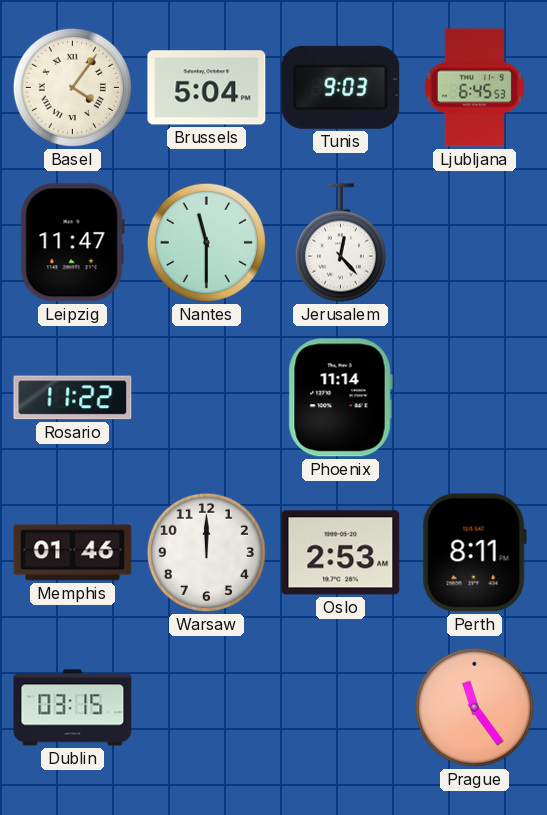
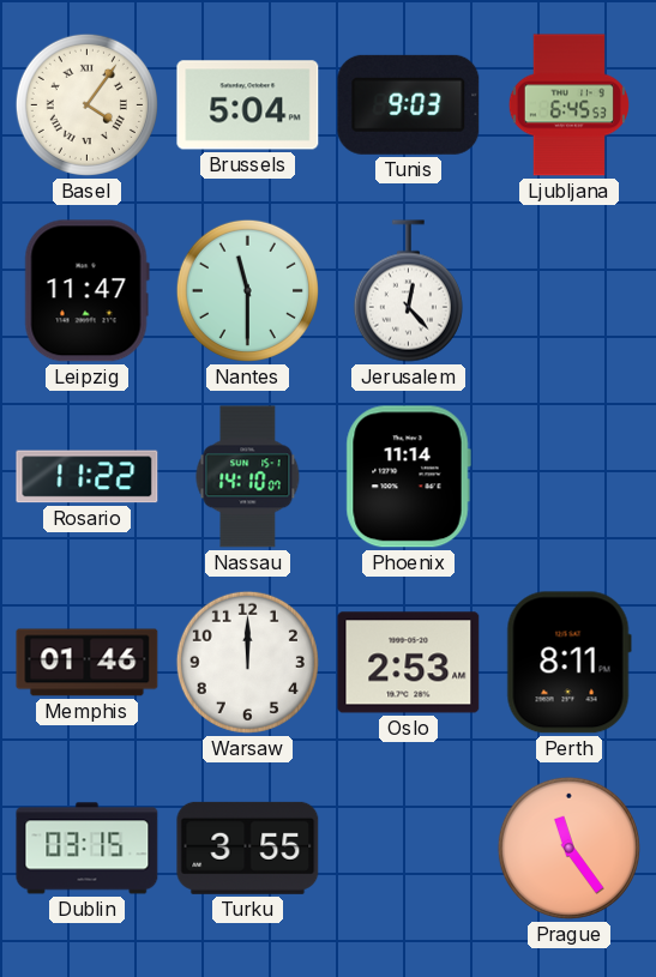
Nassau: none -> 14:10 (248, 477)
Turku: none -> 3:55 (248, 848)
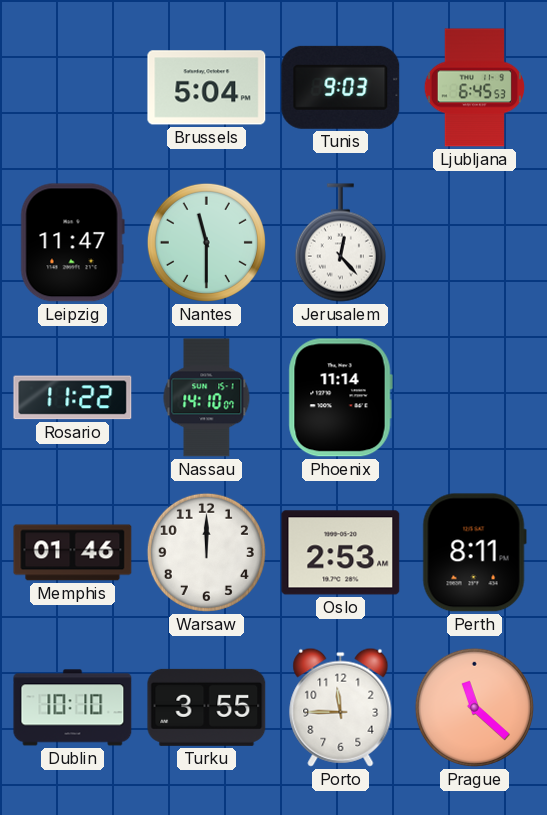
Basel: 4:06 -> none (86, 104)
Dublin: 03:15 -> 10:10 (73, 708)
Porto: none -> 11:45 (341, 707)
Prague: 11:24 -> 11:22 (474, 707)
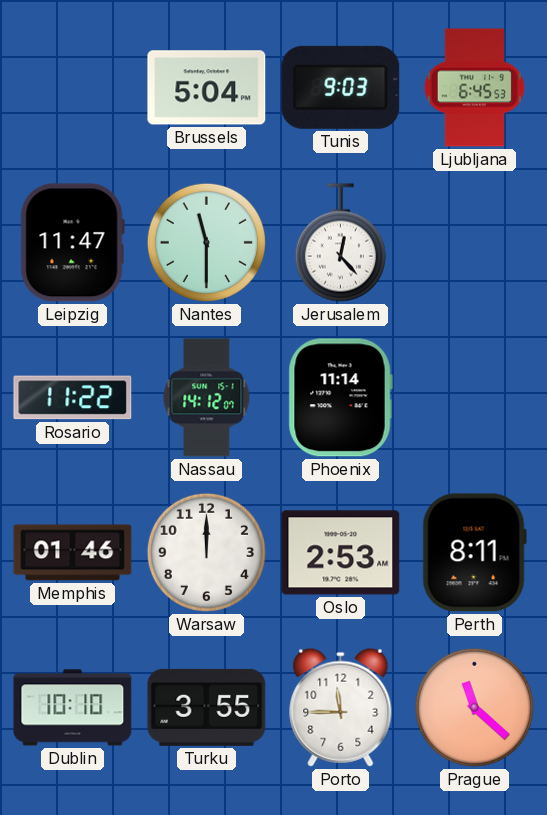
Nassau: 14:10 -> 14:12 (207, 398)
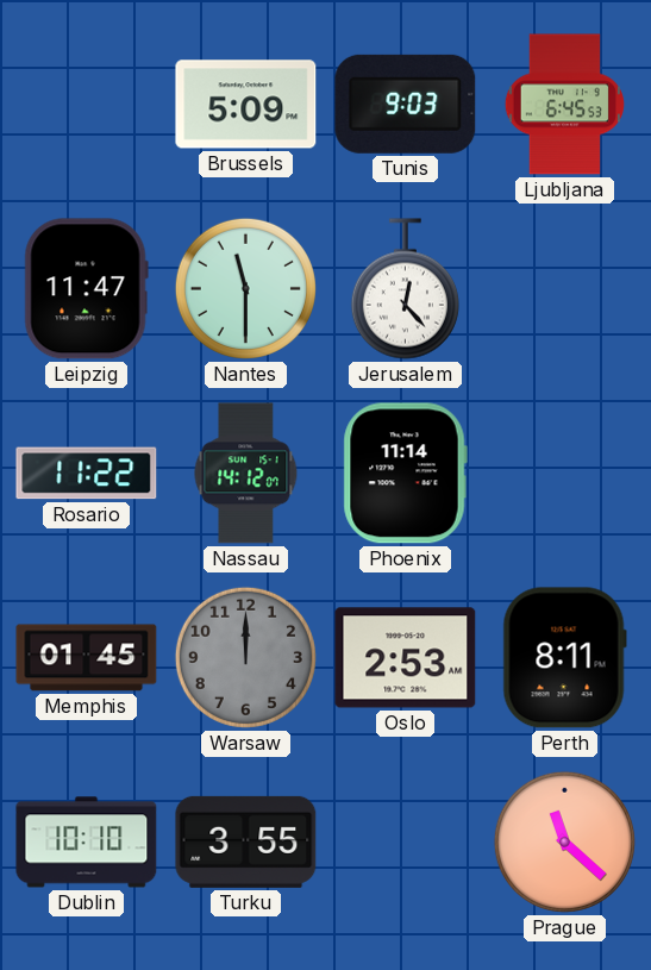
Brussels: 5:04 -> 5:09 (246, 105)
Memphis: 01:46 -> 01:45 (87, 658)
Warsaw dial: white -> grey (245, 657)
Porto: 11:45 -> none (341, 707)
